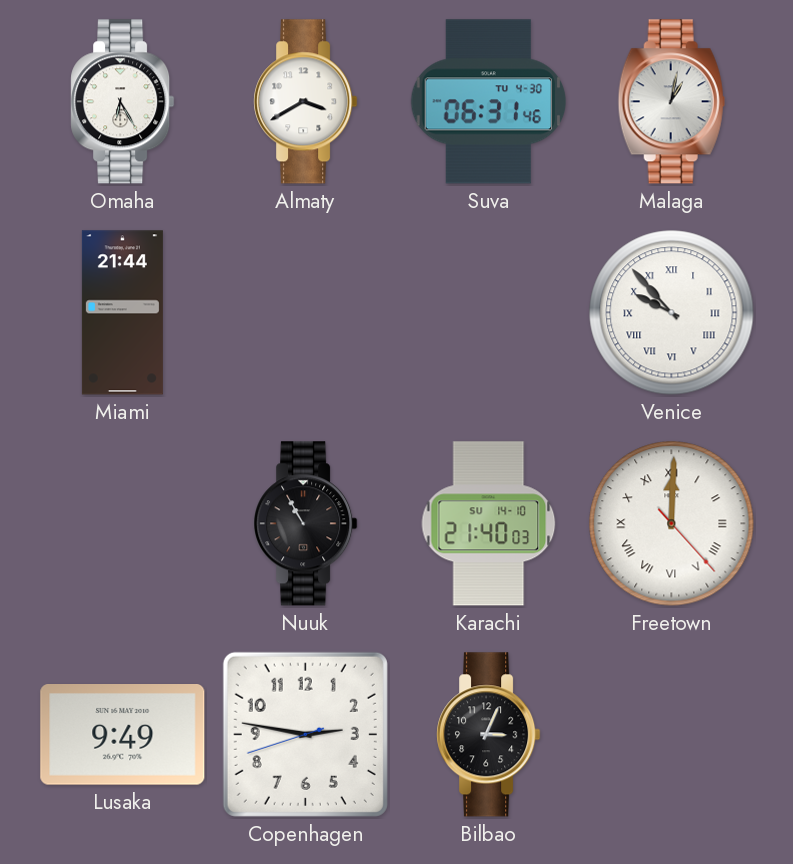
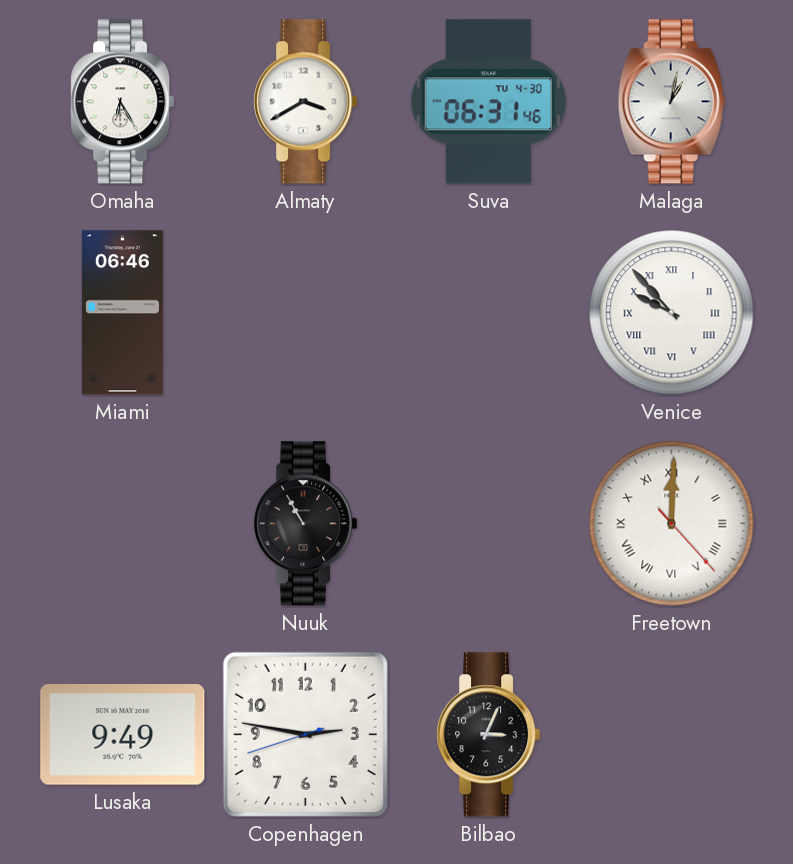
Miami: 21:44 -> 06:46 (122, 313)
Karachi: 21:40 -> none (489, 524)
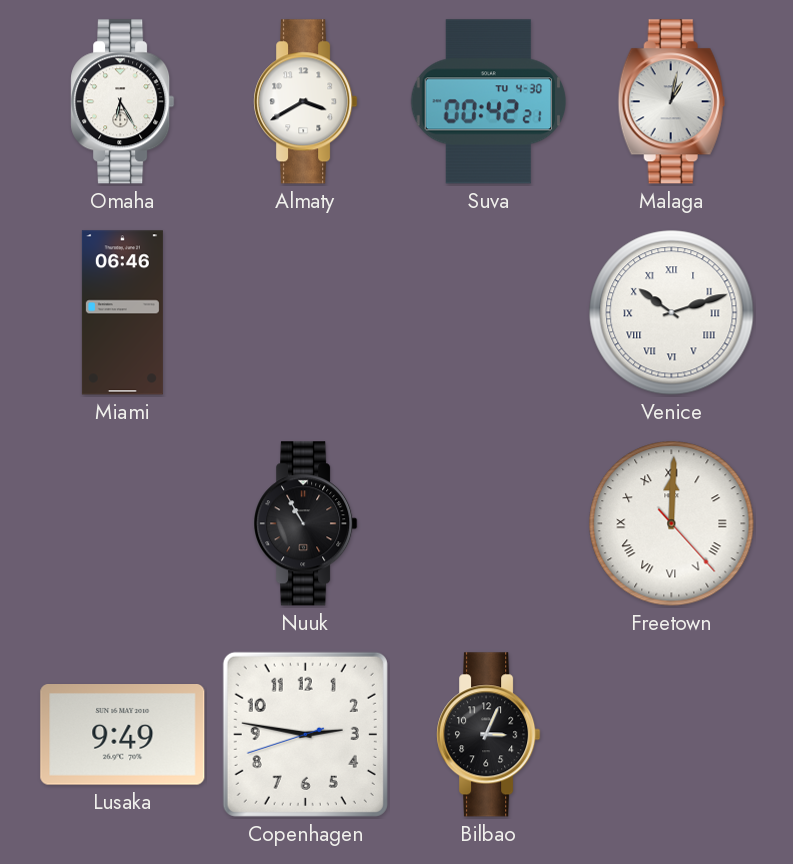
Suva: 06:31 -> 00:42 (489, 102)
Venice: 9:53 -> 10:12 (672, 313)
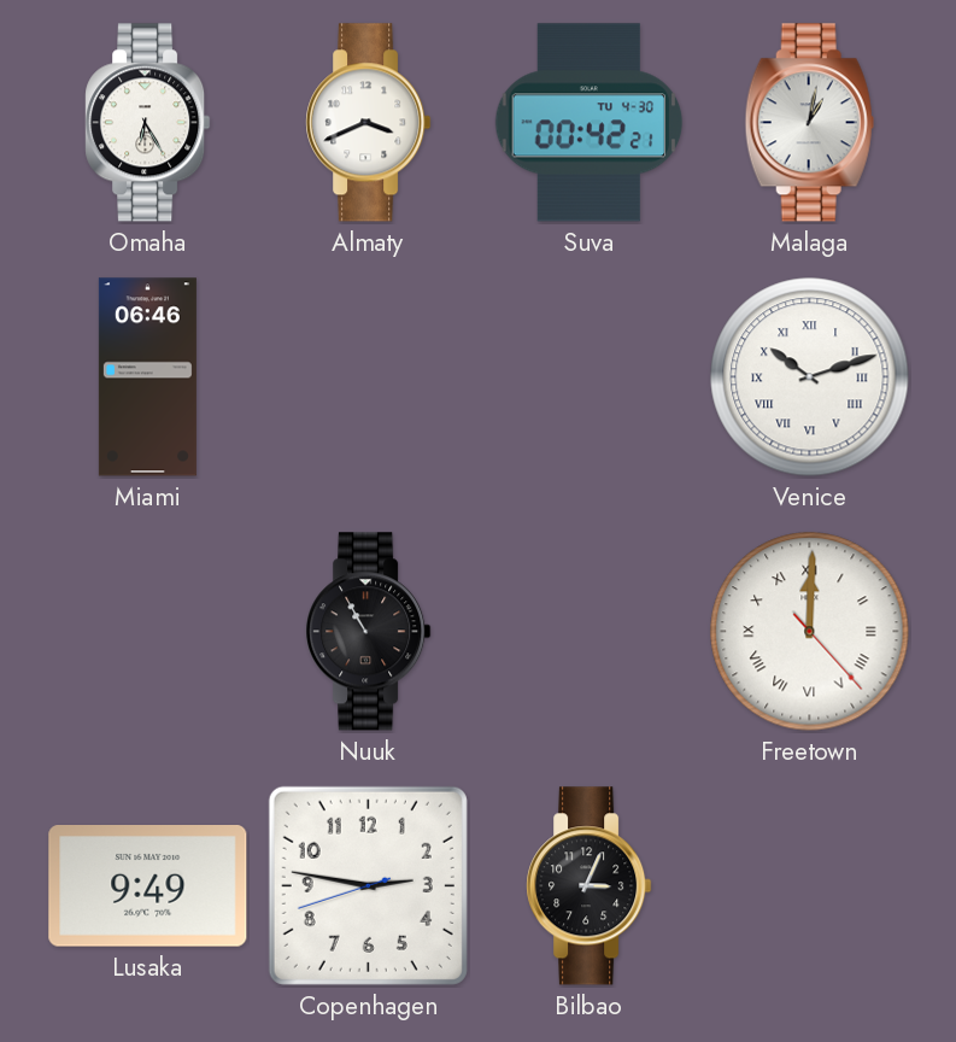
Almaty: 3:40 -> 3:41 (369, 123)
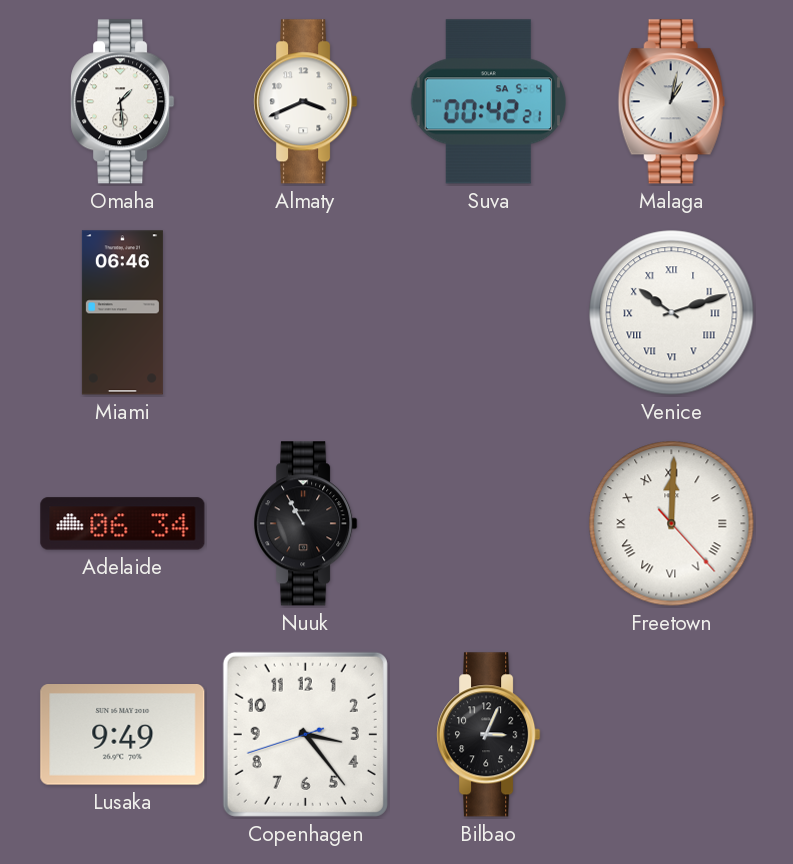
Omaha: 6:25 -> 1:29 (123, 102)
Suva date: TU 4-30 -> SA 5-4 (489, 102)
Adelaide: none -> 06:34 (123, 524)
Copenhagen: 2:46 -> 3:23 (305, 734)
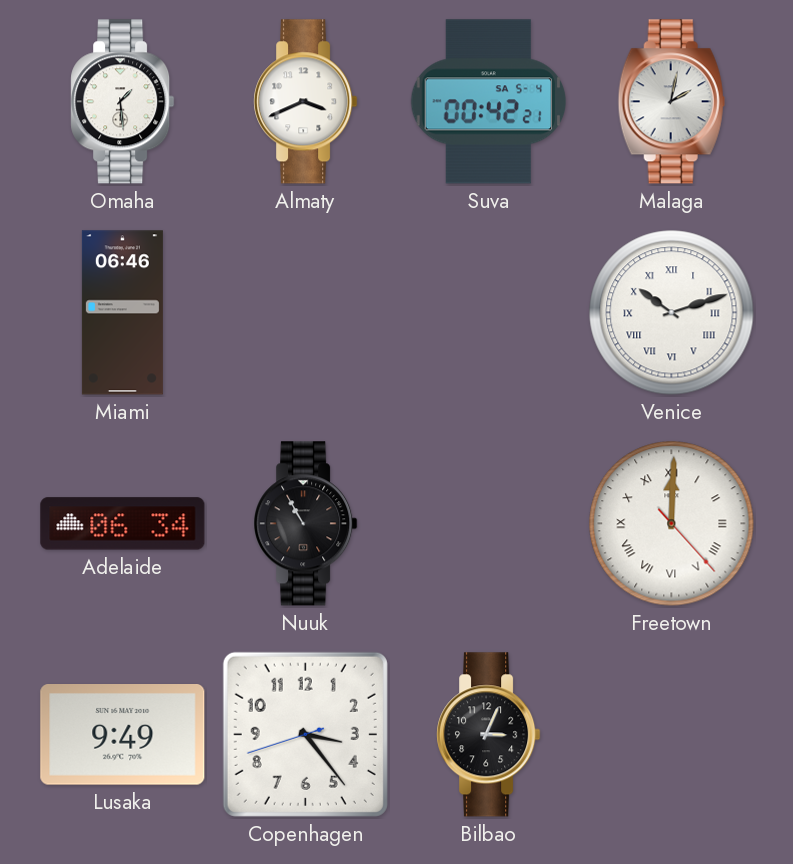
Malaga: 1:02 -> 2:02 (671, 102)
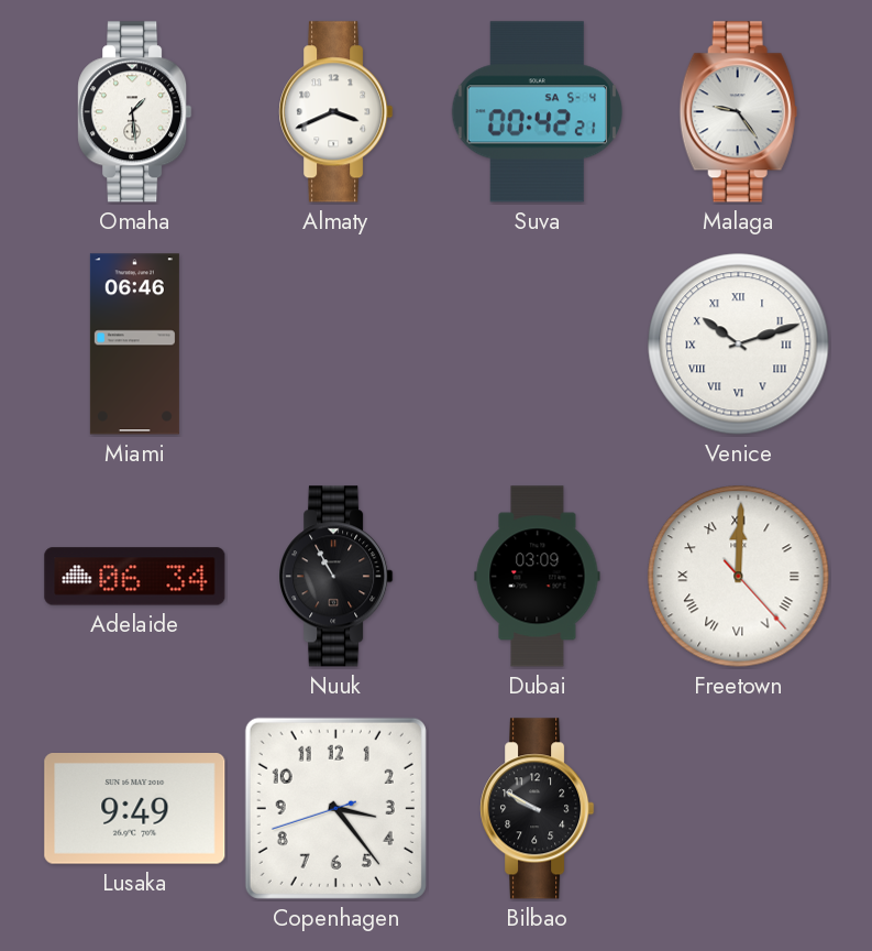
Malaga: 2:02 -> 9:24 (738, 112)
Dubai: none -> 03:09 (538, 577)
Bilbao: 3:04 -> 9:50 (538, 809)
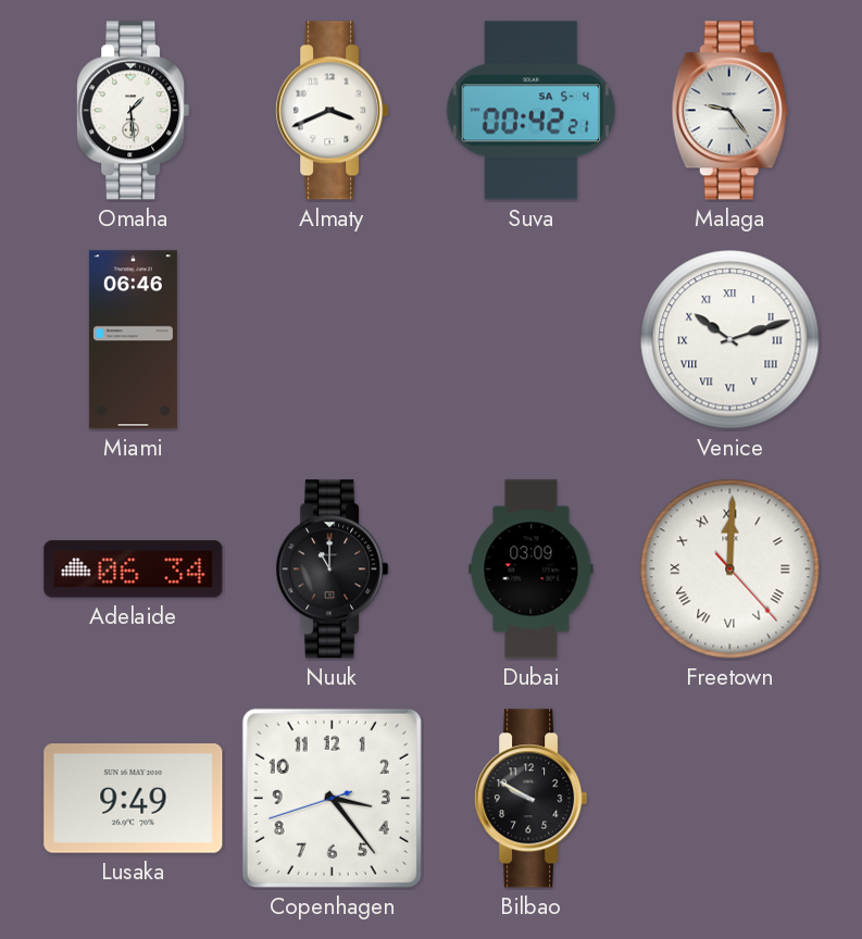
Nuuk: 10:55 -> 11:00 (333, 569)
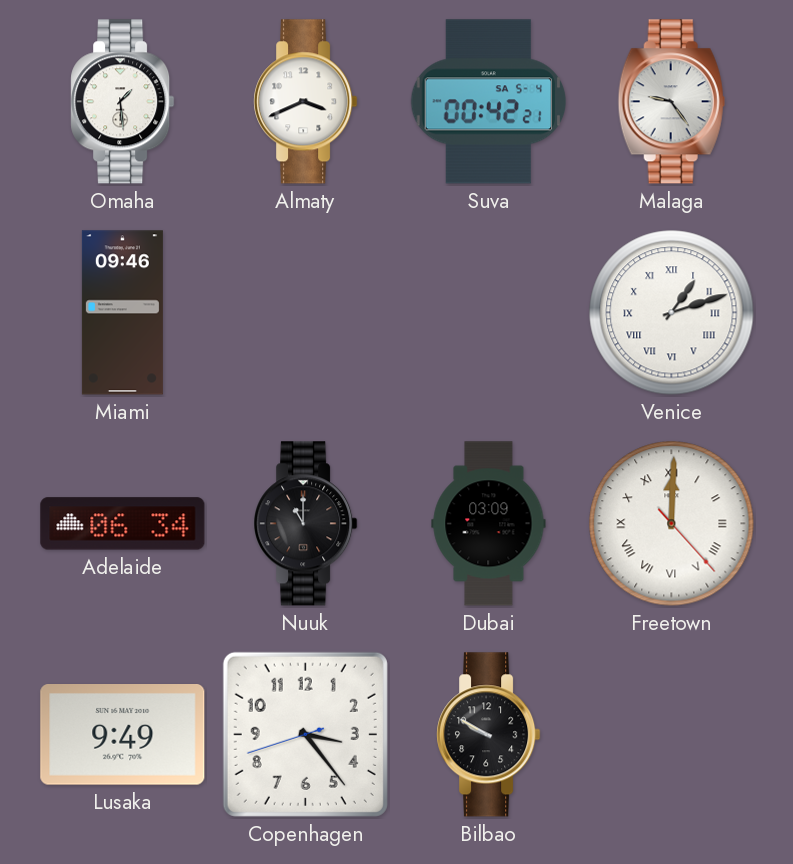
Miami: 06:46 -> 09:46 (122, 313)
Venice: 10:12 -> 1:12 (672, 313)
